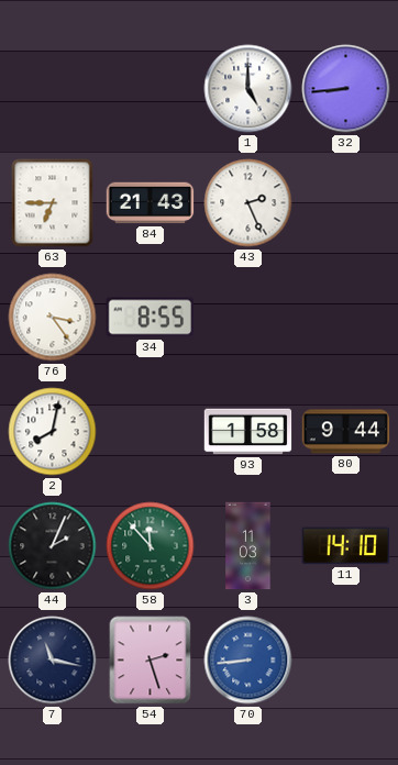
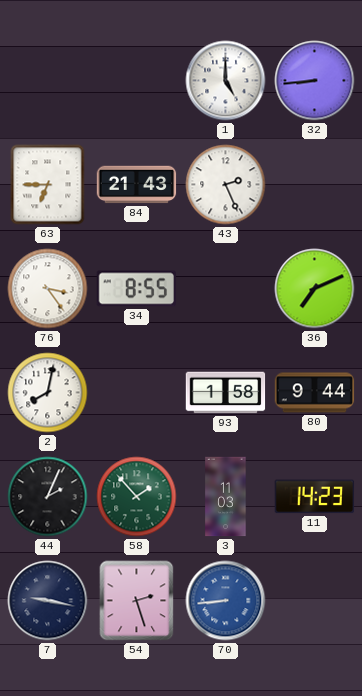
36: none -> 7:11 (315, 289)
58: 11:53 -> 1:53 (137, 497)
11: 14:10 -> 14:23 (315, 497)
7: 11:17 -> 9:17 (48, 601)
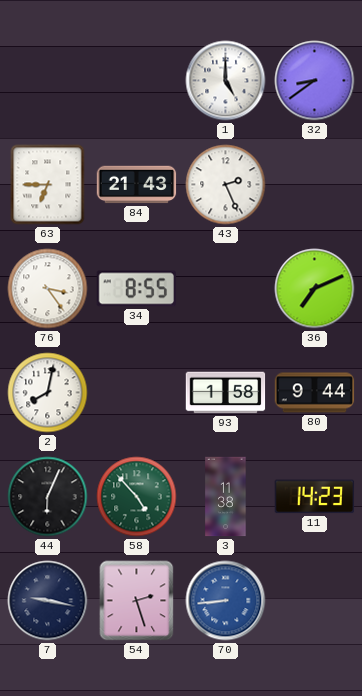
32: 8:44 -> 8:39 (315, 81)
44: 2:04 -> 6:04 (48, 497)
58: 1:53 -> 4:53 (137, 497)
3: 11:03 -> 11:38 (226, 497)
